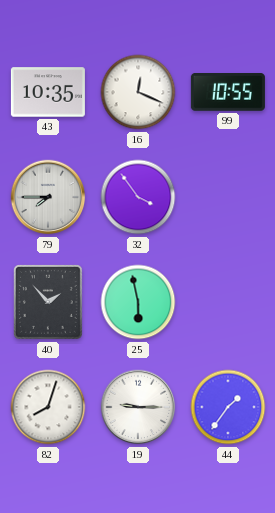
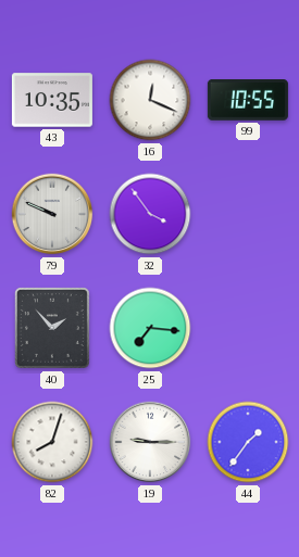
79: 7:45 -> 9:49 (52, 214)
25: 5:58 -> 7:16 (150, 328)
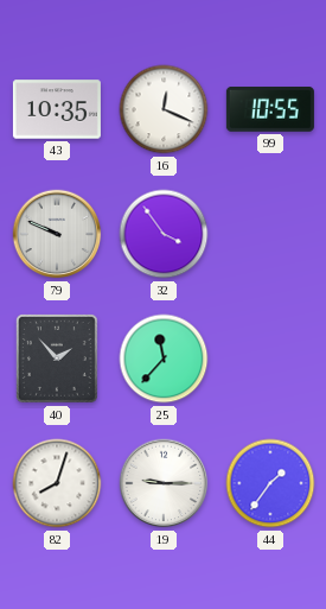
25: 7:16 -> 11:37 (164, 359)
